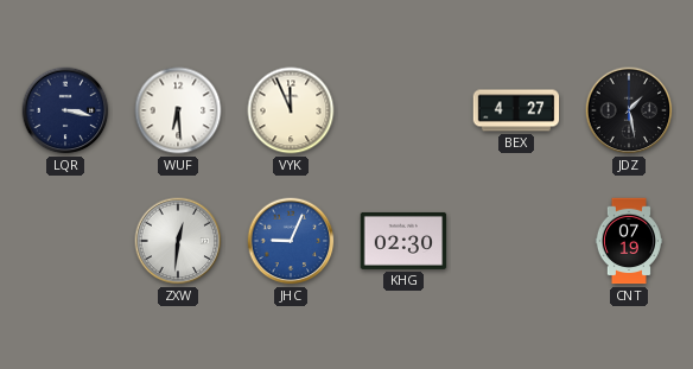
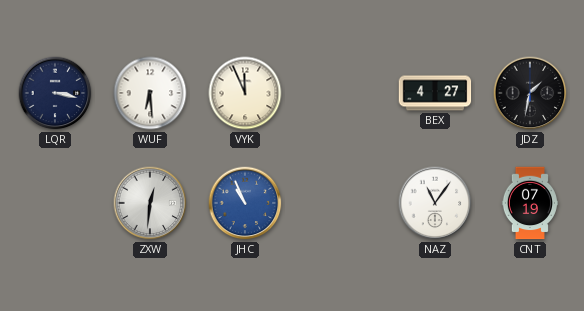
JDZ: 1:28 -> 1:32 (530, 93)
JHC: 9:04 -> 10:56 (245, 203)
KHG: 02:30 -> none (403, 241)
NAZ: none -> 11:06 (435, 203)
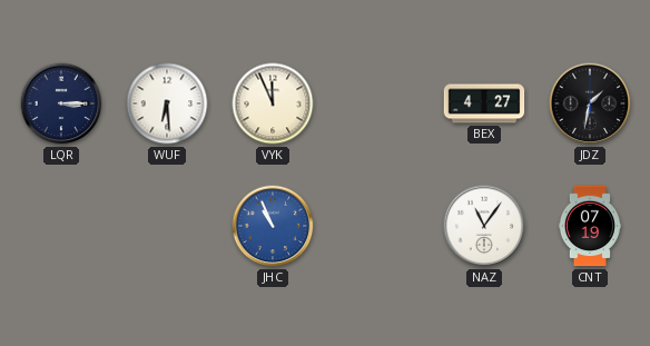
LQR: 3:17 -> 3:15 (61, 103)
ZXW: 12:31 -> none (150, 203)
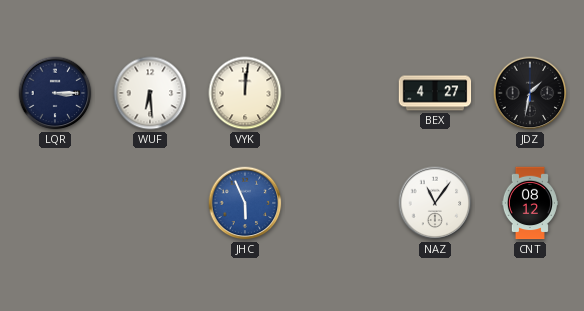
VYK: 11:56 -> 12:01 (245, 93)
JHC: 10:56 -> 5:56 (245, 203)
CNT: 07:19 -> 08:12 (529, 203)
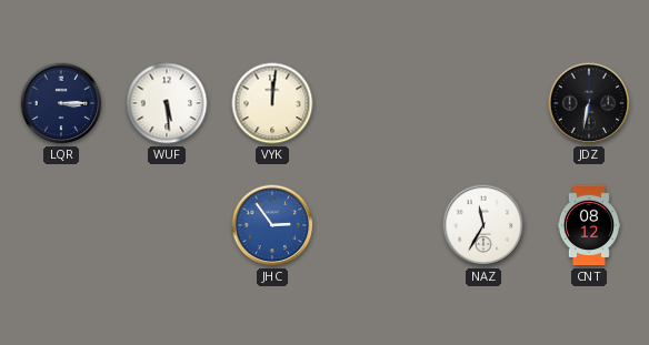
WUF: 6:29 -> 5:29 (167, 103)
BEX: 4:27 -> none (435, 93)
JDZ: 1:32 -> 6:32 (589, 103)
JHC: 5:56 -> 2:54 (272, 225)
NAZ: 11:06 -> 11:35 (483, 225)
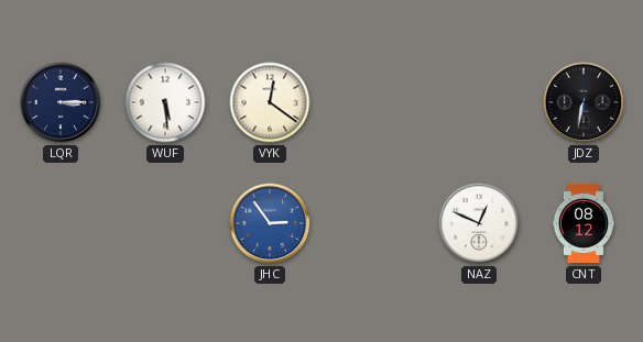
VYK: 12:01 -> 12:21 (270, 102)
NAZ: 11:35 -> 12:49 (479, 223)
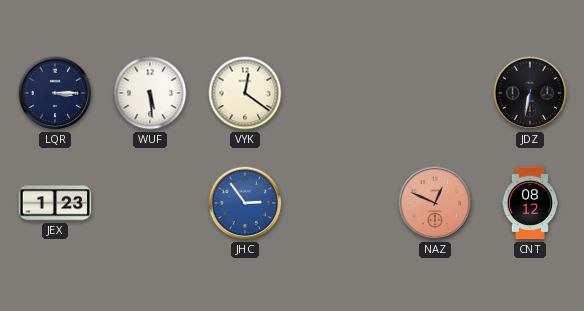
JEX: none -> 1:23 (55, 203)
NAZ dial: white -> salmon (435, 203)
